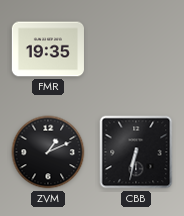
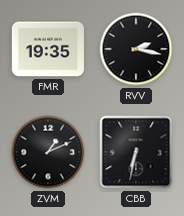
RVV: none -> 2:17 (136, 49)
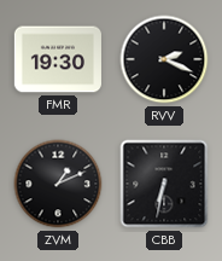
FMR: 19:35 -> 19:30 (58, 59)
RVV: 2:17 -> 2:19 (164, 59)
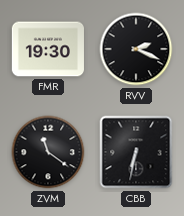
ZVM: 1:11 -> 11:21 (48, 152)
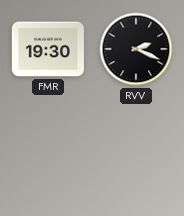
ZVM: 11:21 -> none (48, 152)
CBB: 6:32 -> none (136, 152)
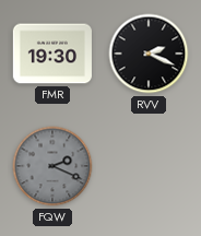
FQW: none -> 2:19 (52, 166)
